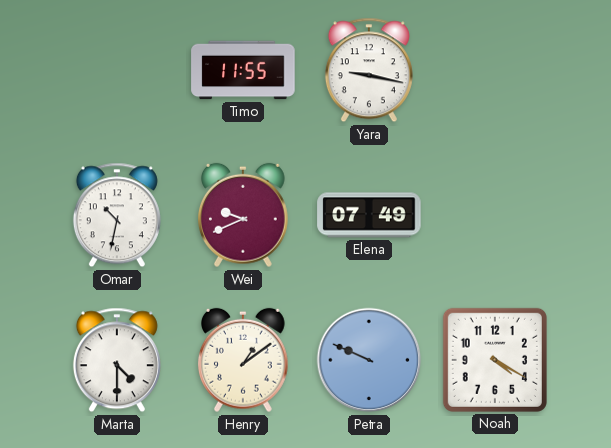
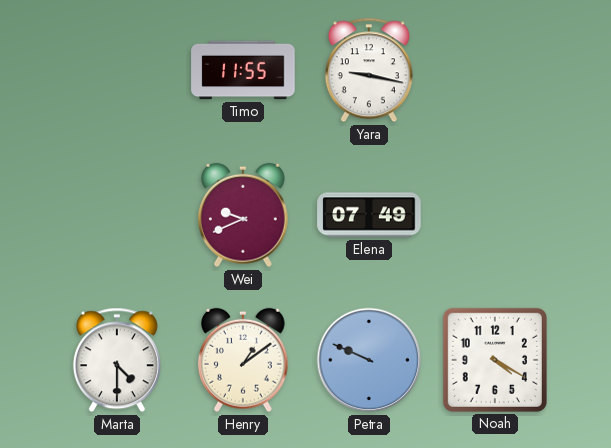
Omar: 10:32 -> none (117, 215)
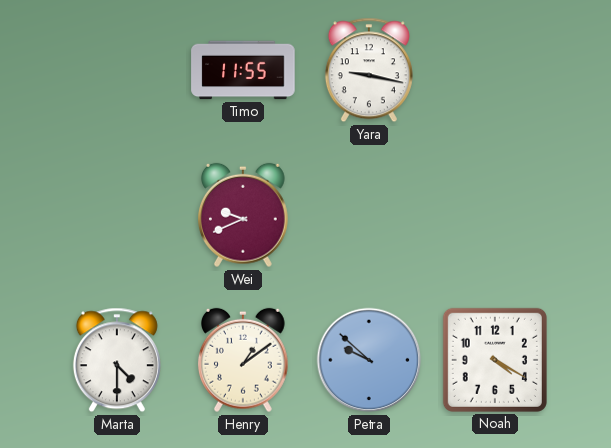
Elena: 07:49 -> none (369, 215)
Petra: 9:49 -> 9:52 (369, 360)
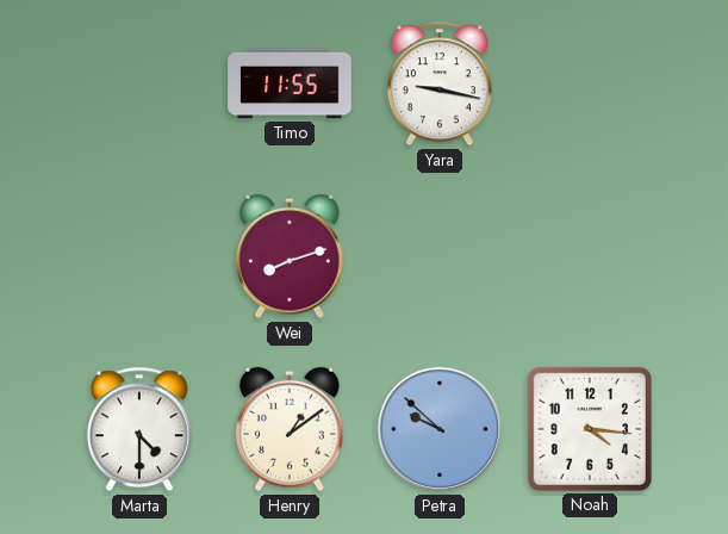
Wei: 9:41 -> 8:12 (290, 256)
Noah: 4:20 -> 4:16 (590, 429)
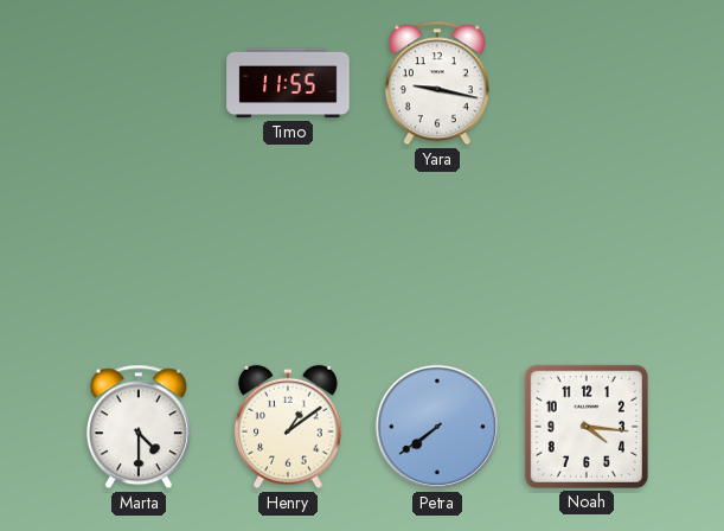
Wei: 8:12 -> none (290, 256)
Petra: 9:52 -> 7:39 (437, 427)
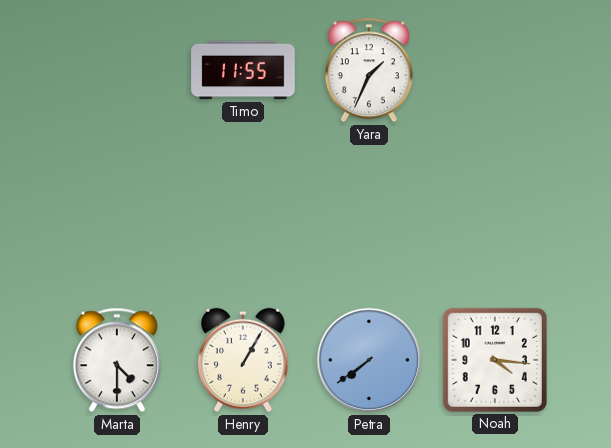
Yara: 9:17 -> 1:34 (369, 70)
Henry: 1:09 -> 1:05 (243, 360)
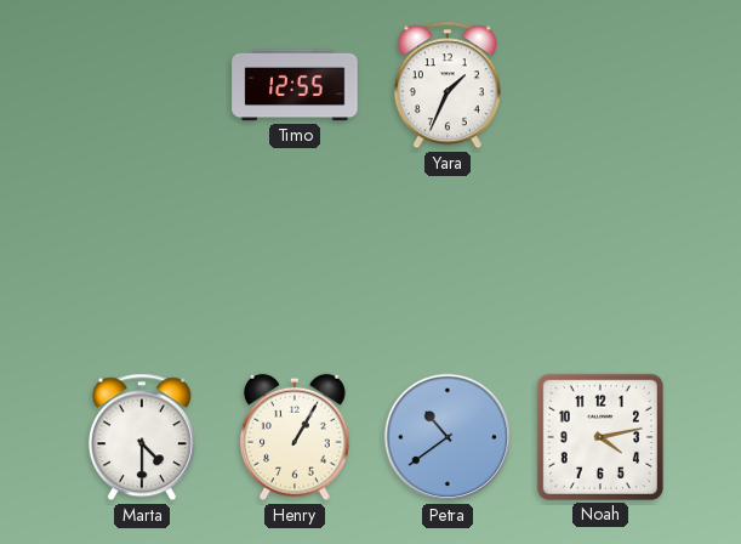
Timo: 11:55 -> 12:55 (295, 85)
Petra: 7:39 -> 10:39 (448, 437)
Noah: 4:16 -> 4:13 (600, 437)
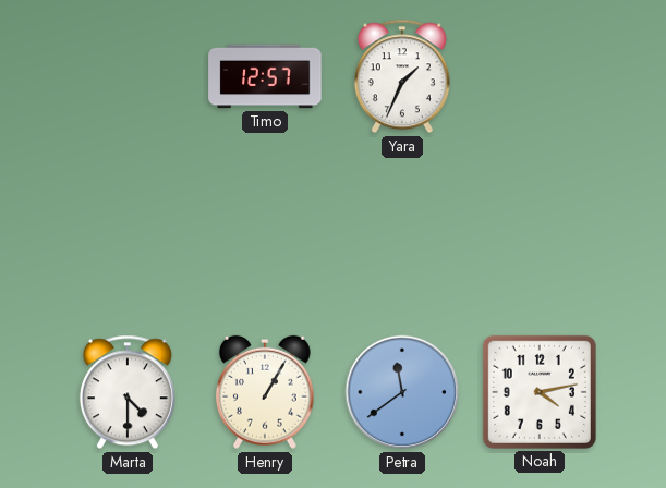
Timo: 12:55 -> 12:57 (265, 76)
Petra: 10:39 -> 11:39 (402, 392)
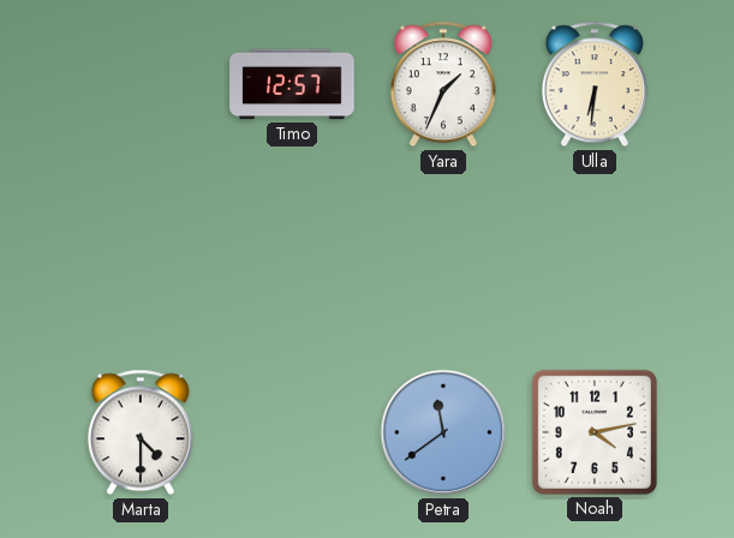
Ulla: none -> 6:31 (595, 84)
Henry: 1:05 -> none (265, 392)
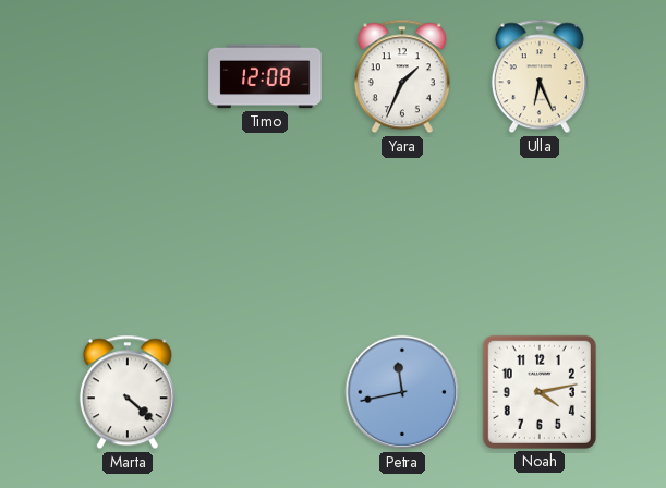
Timo: 12:57 -> 12:08 (265, 76)
Ulla: 6:31 -> 6:26 (540, 76)
Marta: 4:30 -> 4:22 (128, 392)
Petra: 11:39 -> 11:43 (402, 392)
